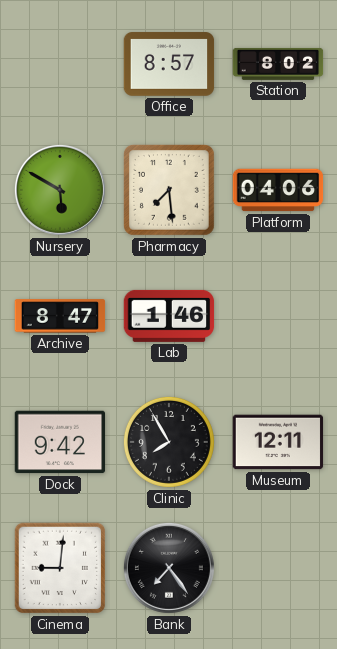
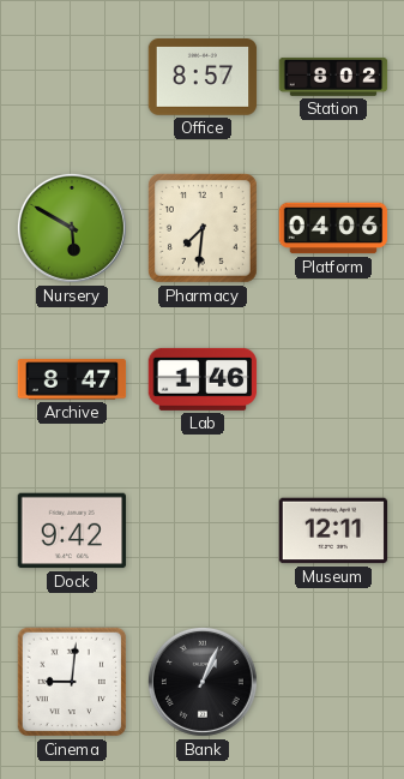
Pharmacy: 7:29 -> 7:31 (203, 228)
Clinic: 7:55 -> none (169, 442)
Bank: 7:24 -> 1:04 (203, 682)
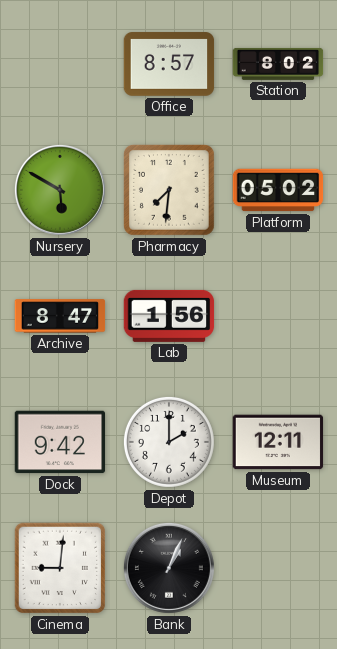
Platform: 04:06 -> 05:02 (278, 190)
Lab: 1:46 -> 1:56 (169, 316)
Depot: none -> 2:00 (169, 442)
